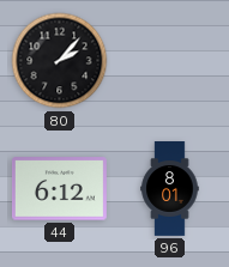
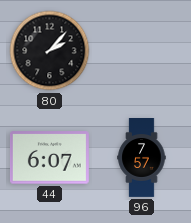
44: 6:12 -> 6:07 (49, 158)
96: 8:01 -> 7:57 (142, 158)
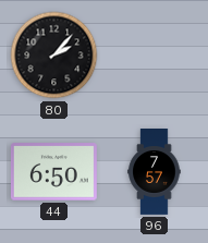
44: 6:07 -> 6:50 (53, 172)
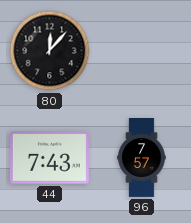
80: 2:07 -> 12:07 (50, 51)
44: 6:50 -> 7:43 (49, 158)
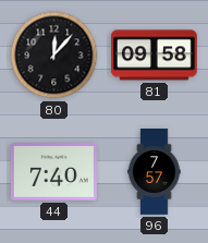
81: none -> 09:58 (154, 56)
44: 7:43 -> 7:40 (53, 172)
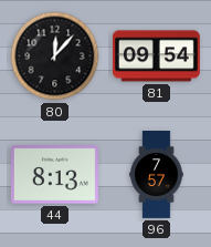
81: 09:58 -> 09:54 (156, 56)
44: 7:40 -> 8:13 (54, 175)
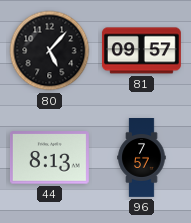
80: 12:07 -> 5:07 (50, 51)
81: 09:54 -> 09:57 (141, 51)
